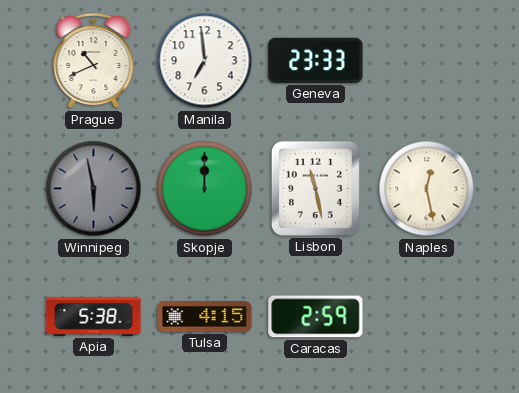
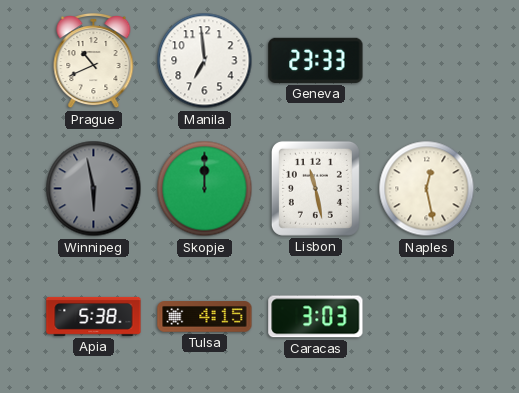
Caracas: 2:59 -> 3:03 (316, 317)
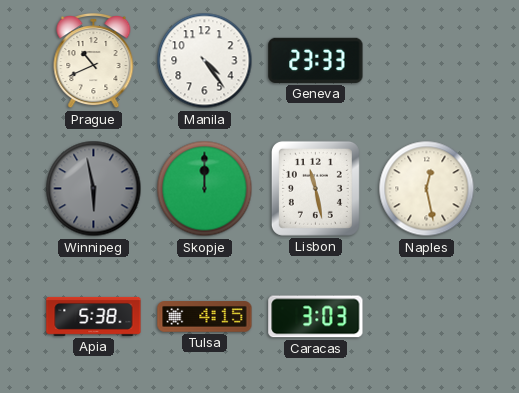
Manila: 6:59 -> 4:24 (205, 61)
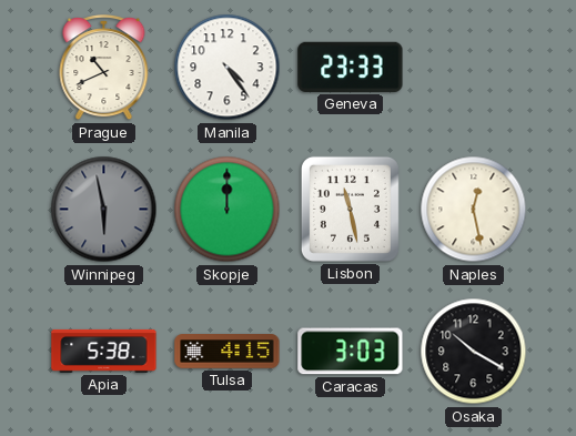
Osaka: none -> 10:20 (474, 352)
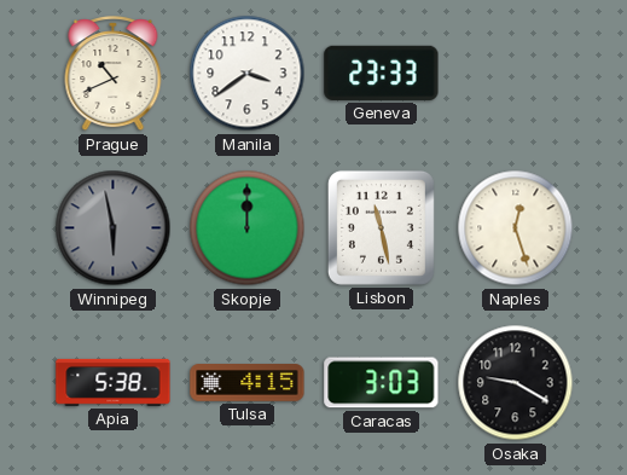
Manila: 4:24 -> 3:39 (248, 74)
Naples: 12:28 -> 12:27 (516, 228)
Osaka: 10:20 -> 9:20 (516, 383)
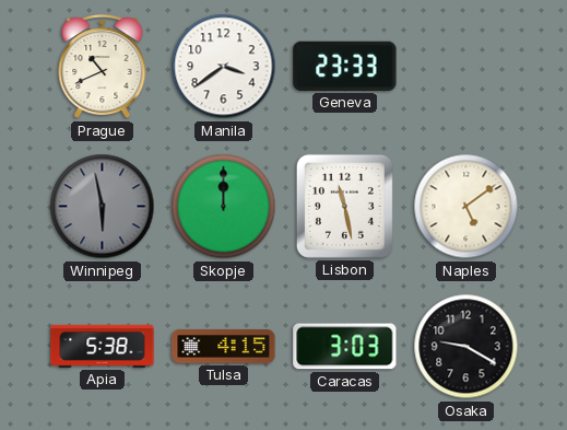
Naples: 12:27 -> 5:09 (466, 207)
